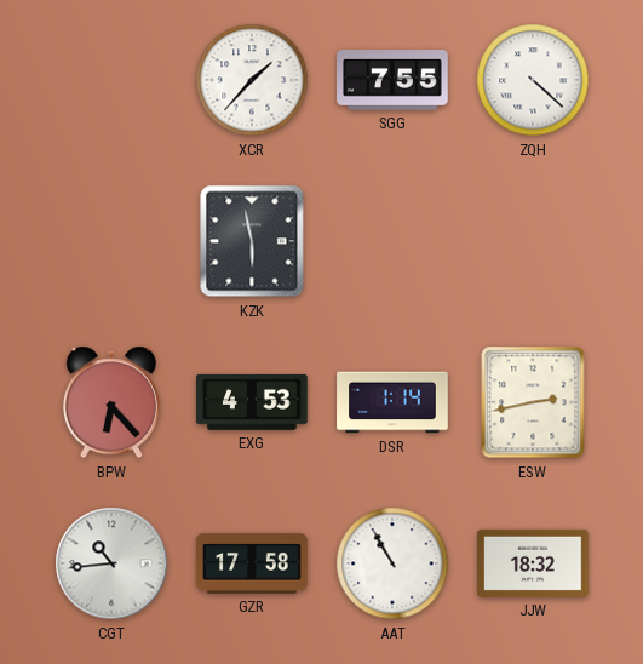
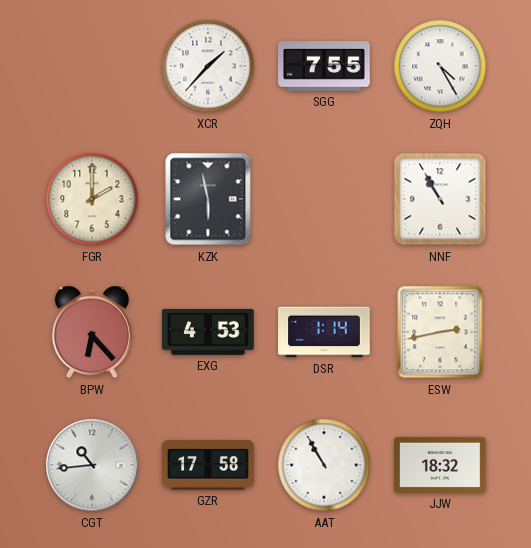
ZQH: 4:22 -> 4:25 (440, 66)
FGR: none -> 2:00 (92, 199)
NNF: none -> 10:55 (440, 199)
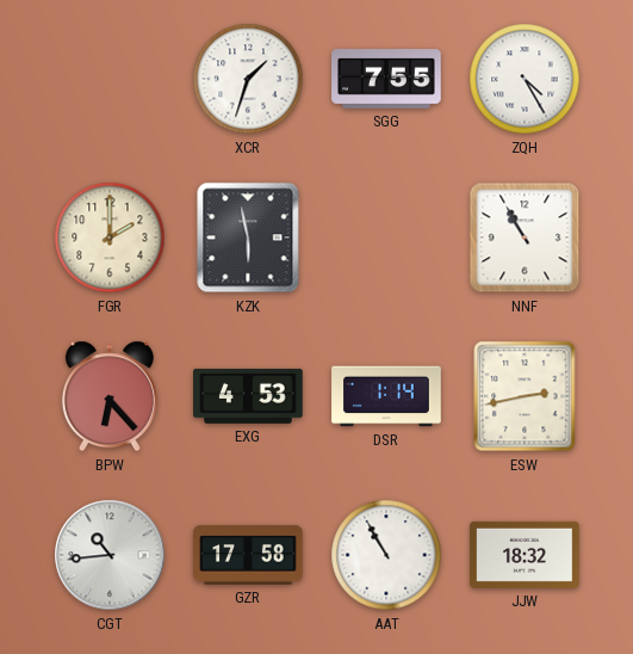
XCR: 1:37 -> 1:33 (248, 79)
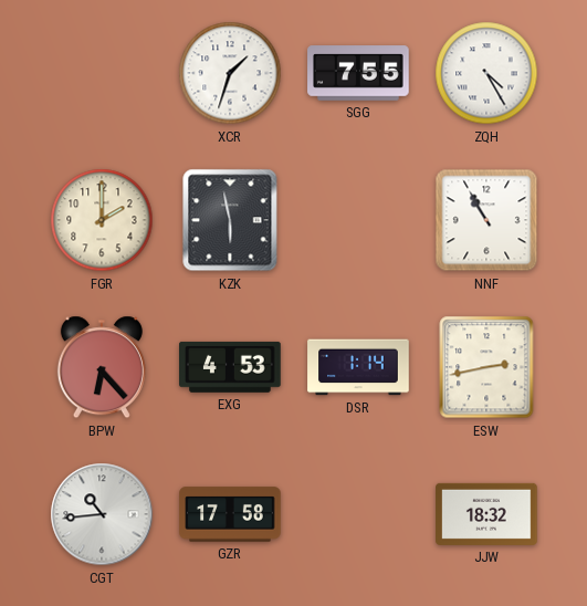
AAT: 10:55 -> none (386, 555)
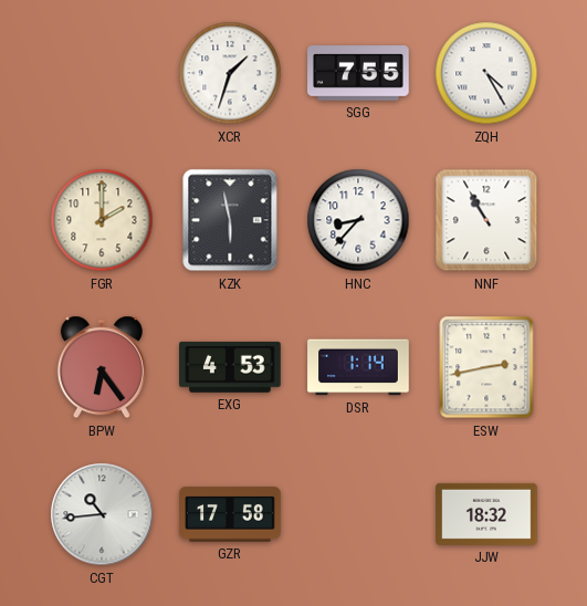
HNC: none -> 8:37 (358, 220)
BPW: 6:23 -> 6:24 (102, 367)
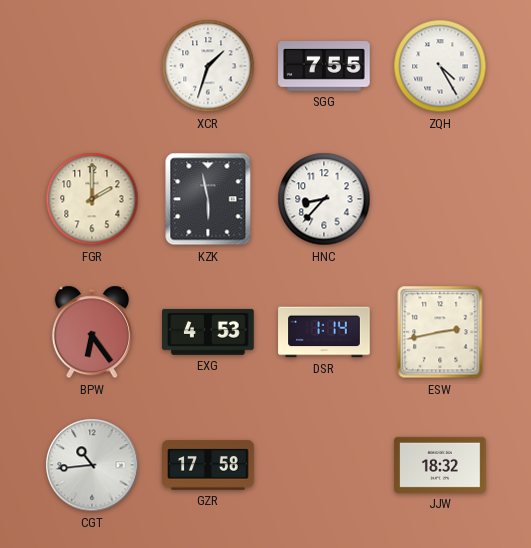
NNF: 10:55 -> none (486, 220)
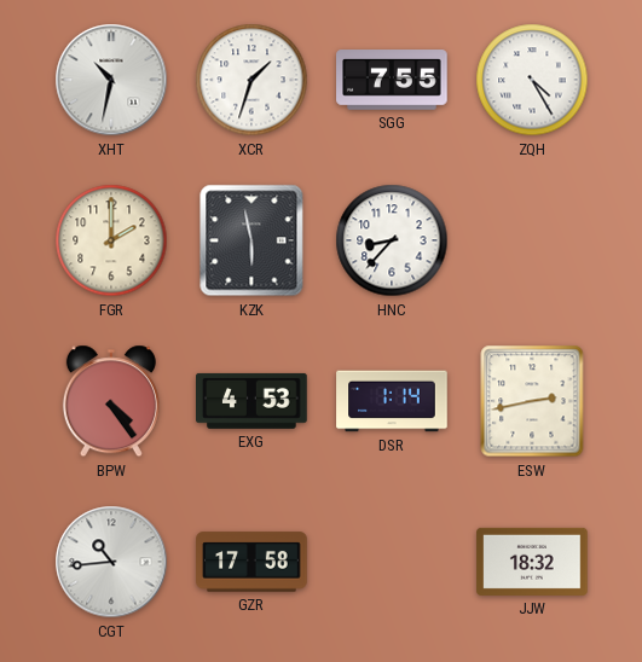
XHT: none -> 10:32 (111, 80)
BPW: 6:24 -> 4:24 (111, 401)
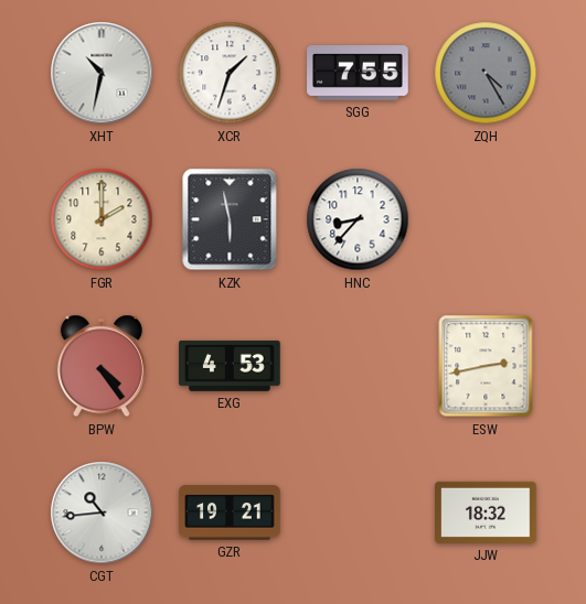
ZQH dial: white -> grey (486, 73)
DSR: 1:14 -> none (392, 401)
GZR: 17:58 -> 19:21 (230, 513)
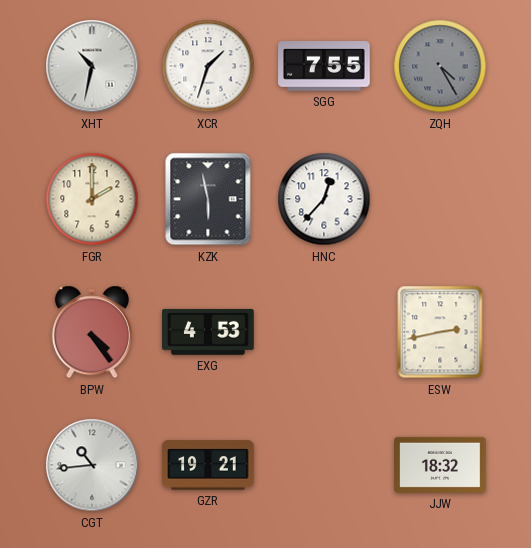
HNC: 8:37 -> 12:37 (324, 199)
